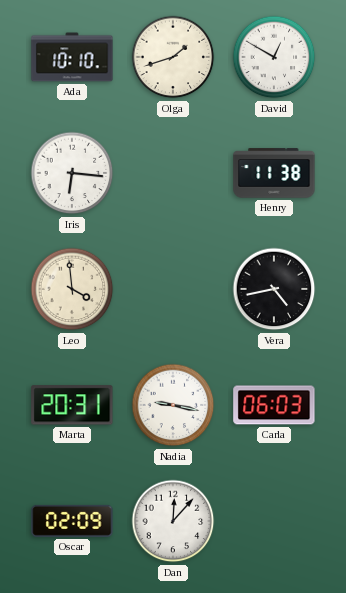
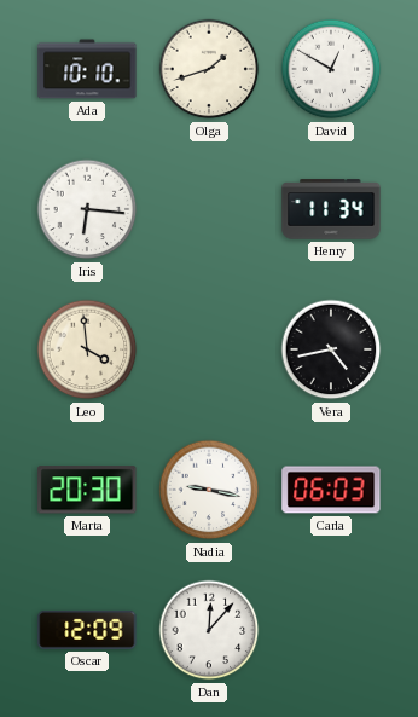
Henry: 11:38 -> 11:34 (331, 209)
Marta: 20:31 -> 20:30 (87, 490)
Oscar: 02:09 -> 12:09 (87, 630)
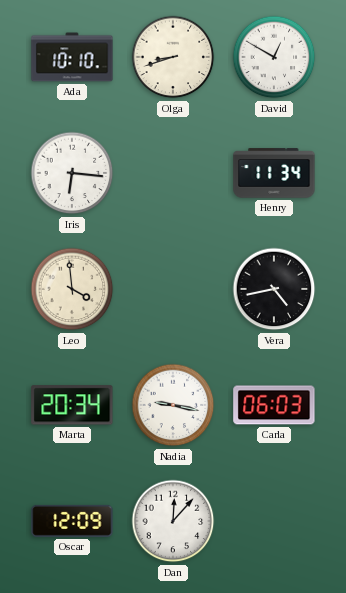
Olga: 1:42 -> 8:42 (173, 57)
Marta: 20:30 -> 20:34 (72, 405)
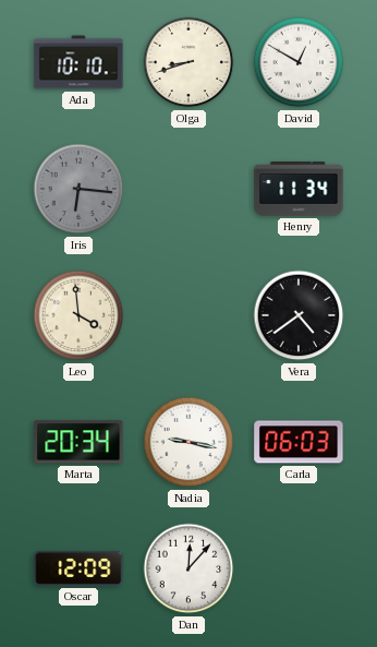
Iris dial: white -> grey (78, 189)
Vera: 4:43 -> 4:39 (299, 315)
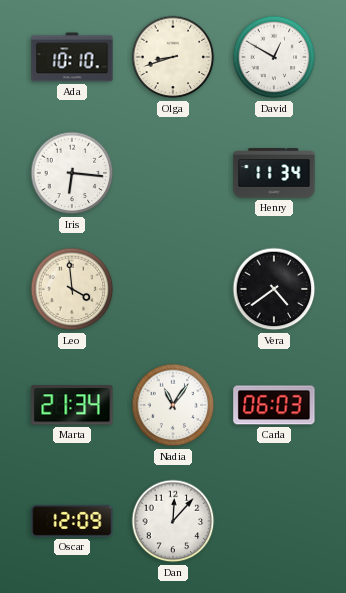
Iris dial: grey -> white (72, 173)
Marta: 20:34 -> 21:34 (72, 405)
Nadia: 9:17 -> 11:06 (173, 405)
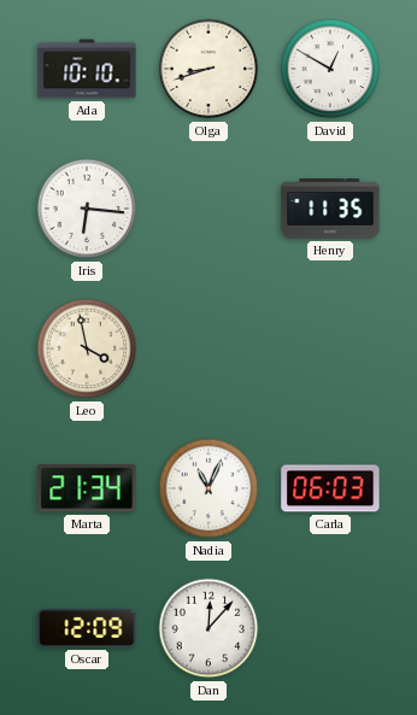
Henry: 11:34 -> 11:35 (330, 209)
Leo: 3:59 -> 3:58 (87, 348)
Vera: 4:39 -> none (274, 289)
Nadia: 11:06 -> 11:04 (208, 488)
